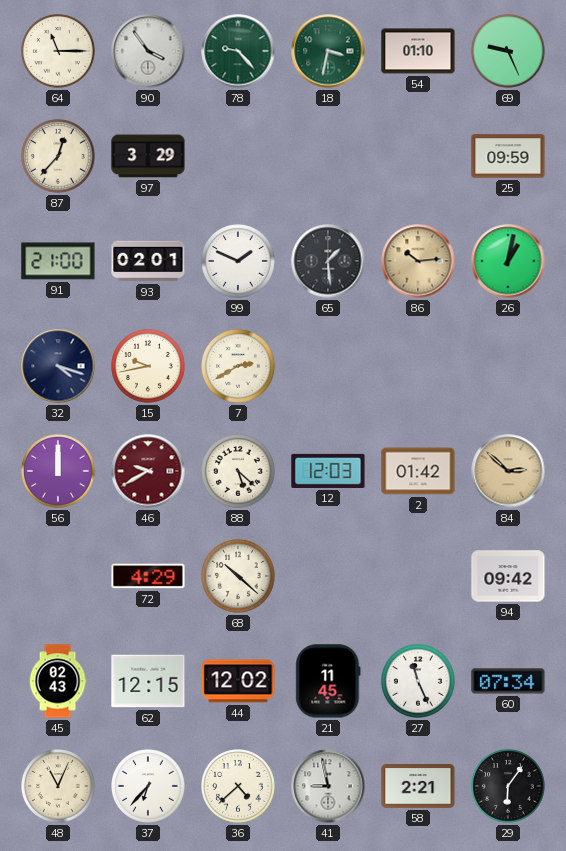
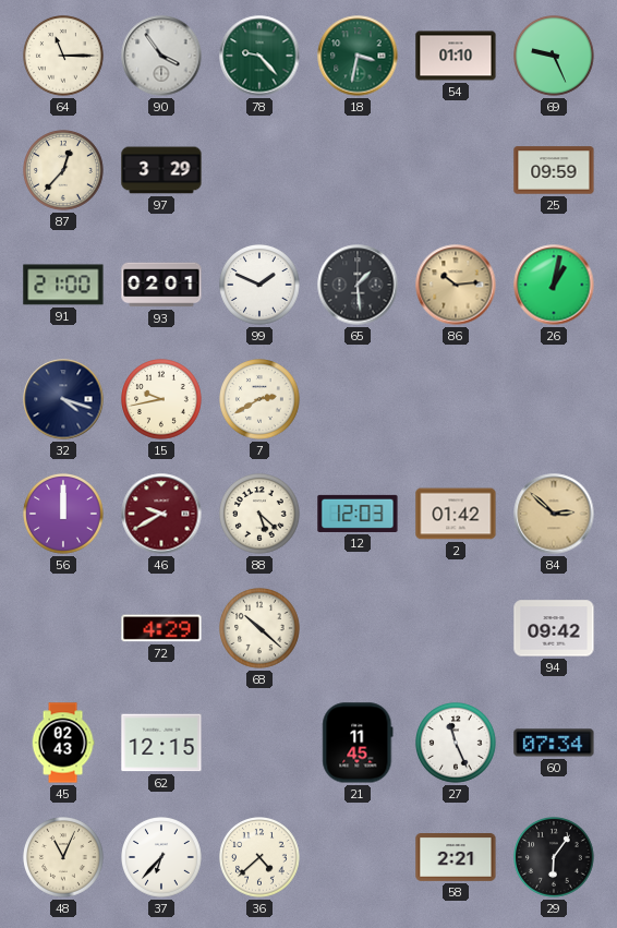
44: 12:02 -> none (238, 681)
41: 8:58 -> none (328, 786)
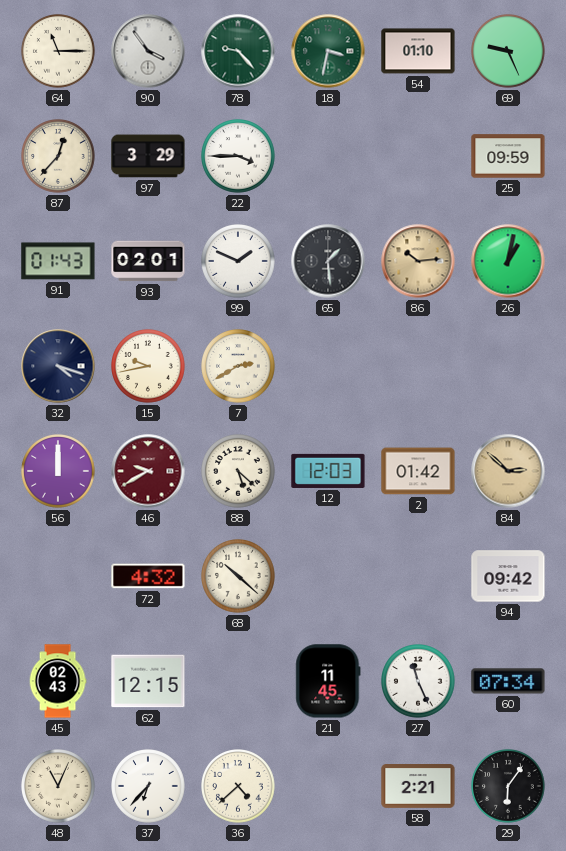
22: none -> 3:45 (239, 157)
91: 21:00 -> 01:43 (58, 261)
72: 4:29 -> 4:32 (148, 576)
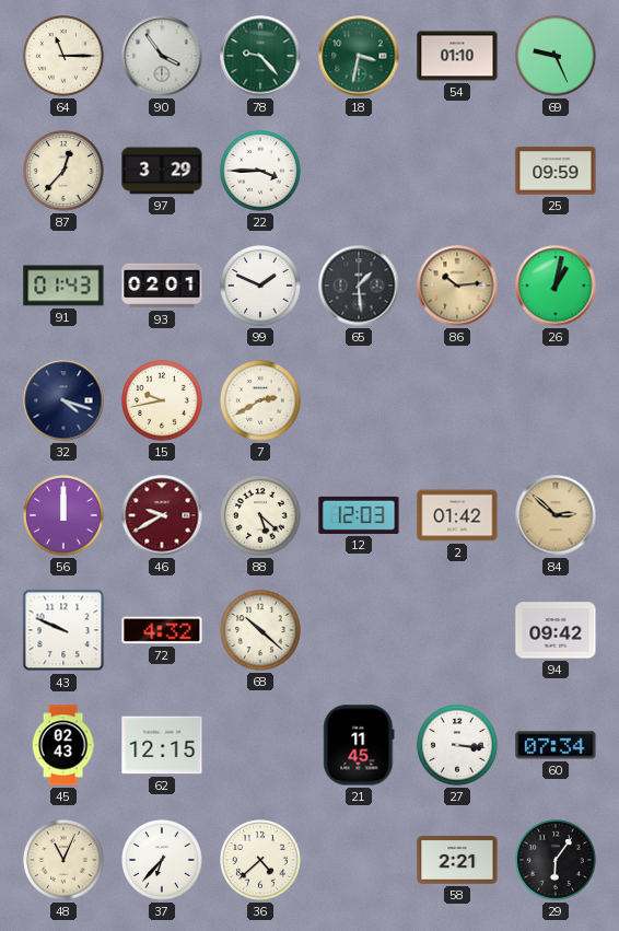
43: none -> 9:49 (63, 630)
27: 11:26 -> 3:16 (458, 746)
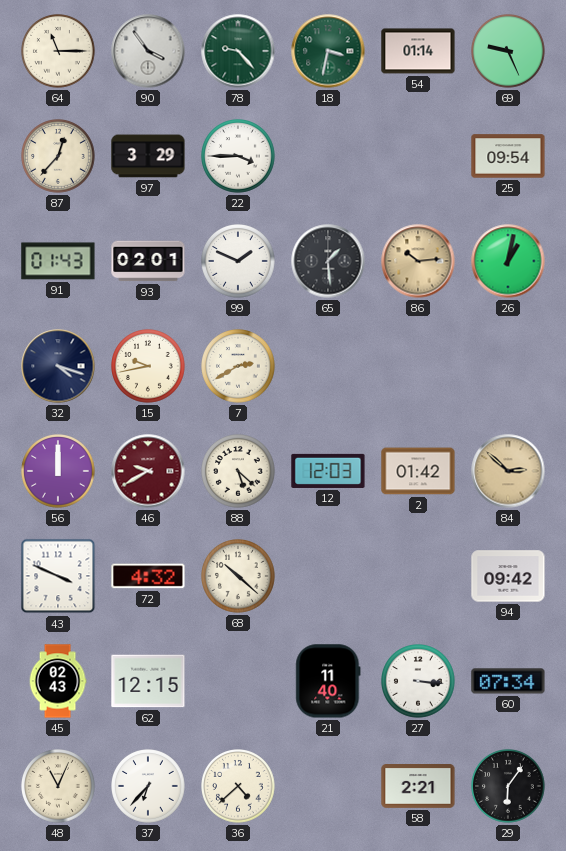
54: 01:10 -> 01:14 (418, 51)
25: 09:59 -> 09:54 (508, 156)
43: 9:49 -> 3:49 (58, 576)
21: 11:45 -> 11:40 (328, 681)
